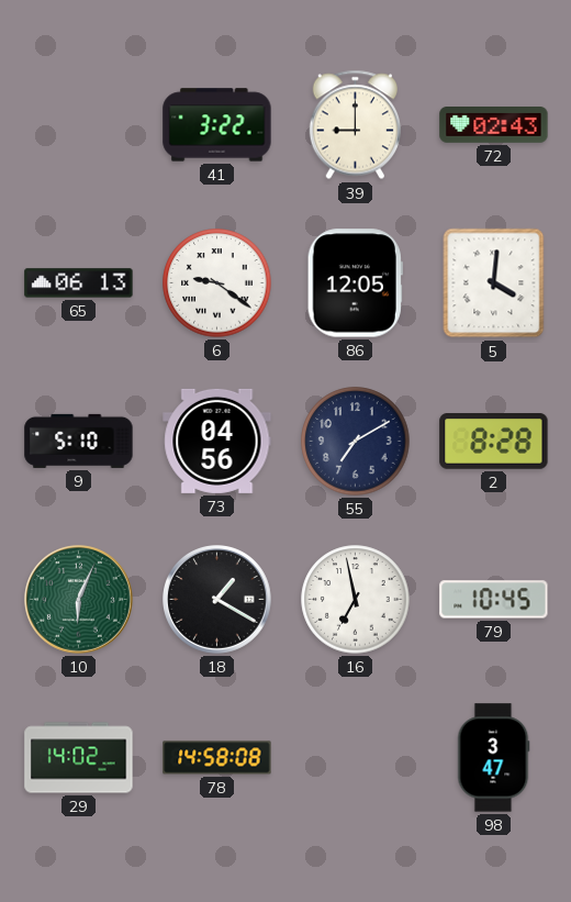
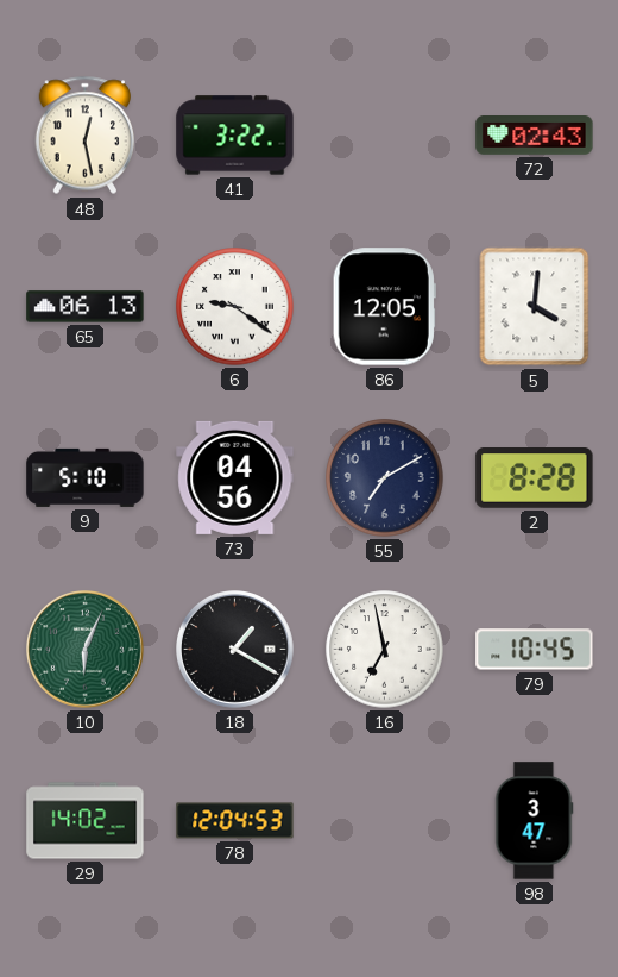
48: none -> 12:28 (84, 136)
39: 9:00 -> none (355, 125)
78: 14:58 -> 12:04 (235, 821)
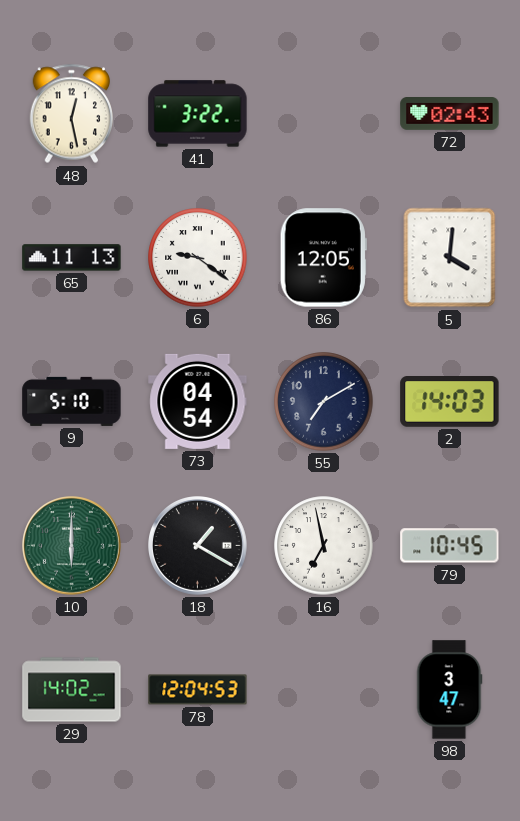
65: 06:13 -> 11:13 (72, 258)
73: 04:56 -> 04:54 (198, 401)
2: 8:28 -> 14:03 (450, 402)
10: 6:04 -> 6:00 (72, 546)
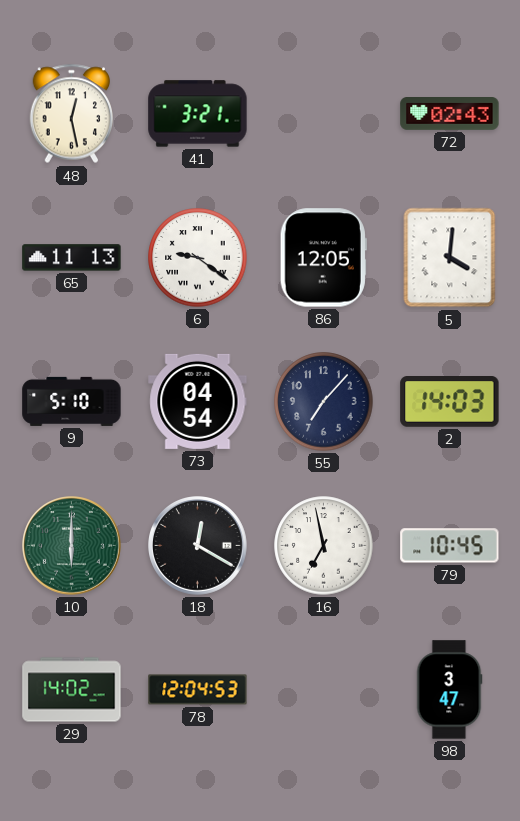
41: 3:22 -> 3:21 (198, 114)
55: 7:10 -> 7:07 (324, 402)
18: 1:20 -> 12:20 (198, 546)
